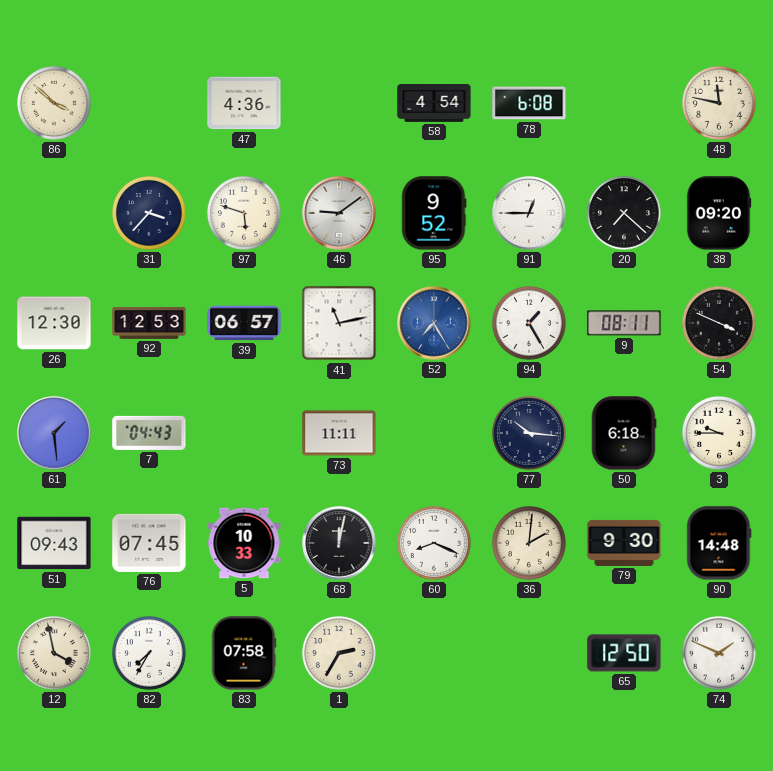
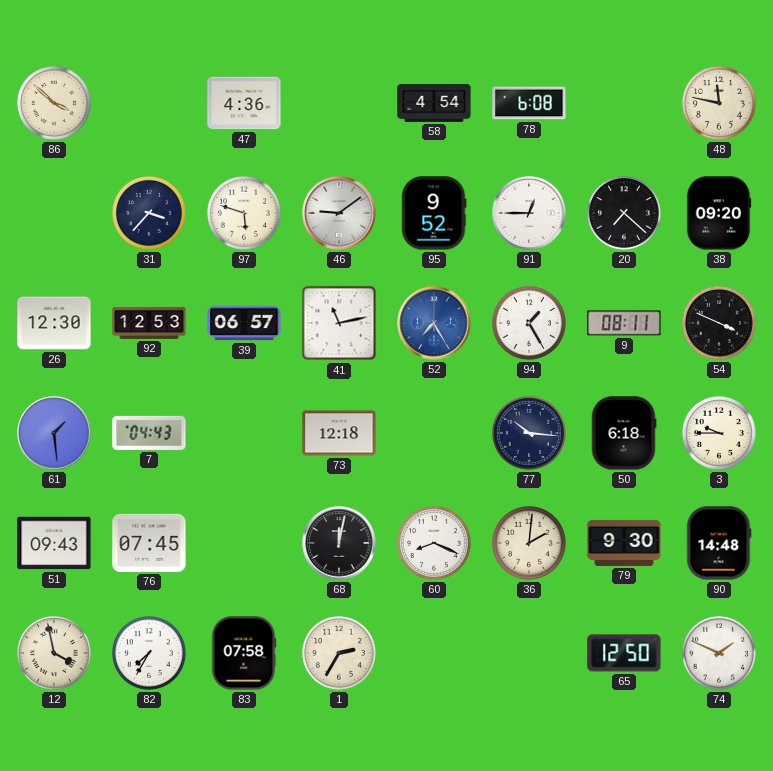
73: 11:11 -> 12:18 (339, 433)
5: 10:33 -> none (244, 543)
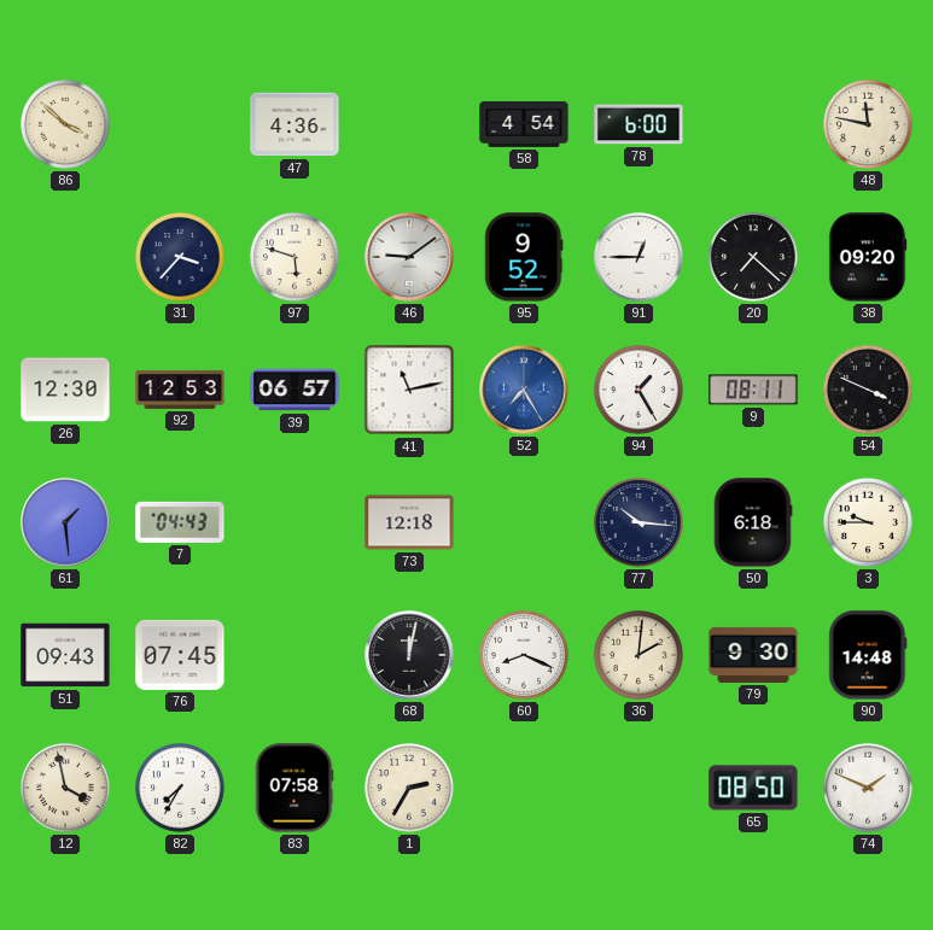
78: 6:08 -> 6:00 (638, 124)
65: 12:50 -> 08:50 (753, 788)
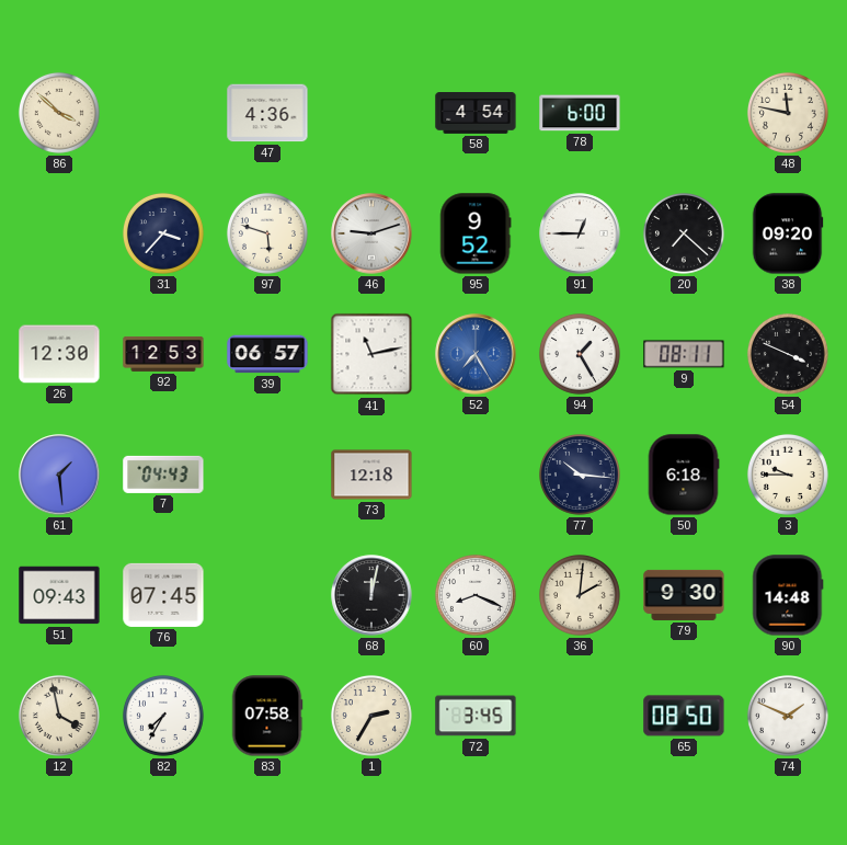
46: 9:09 -> 9:12 (371, 233)
72: none -> 3:45 (476, 716)
